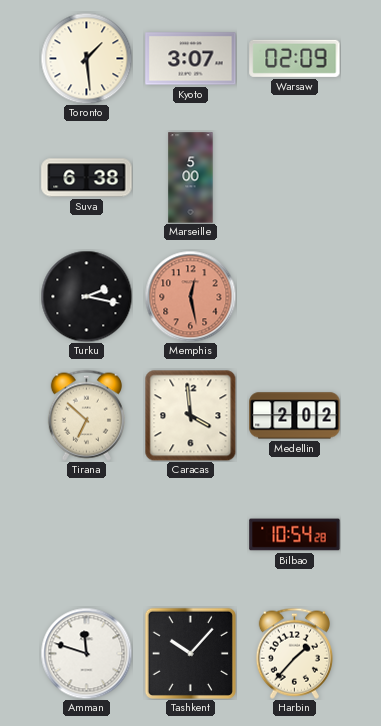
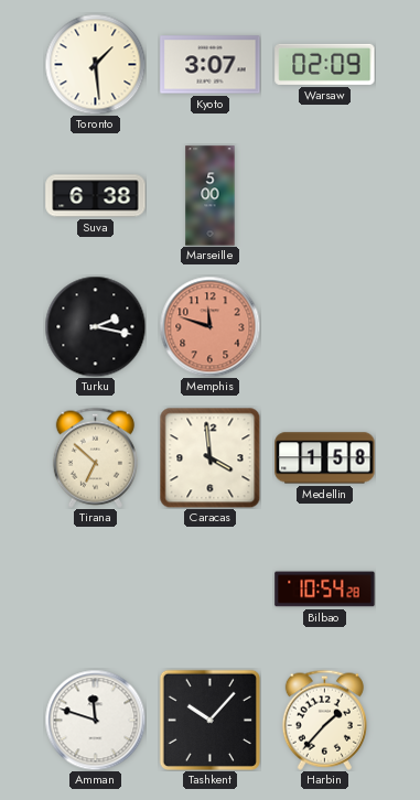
Memphis: 12:28 -> 11:48 (209, 326)
Medellin: 2:02 -> 1:58 (325, 458)
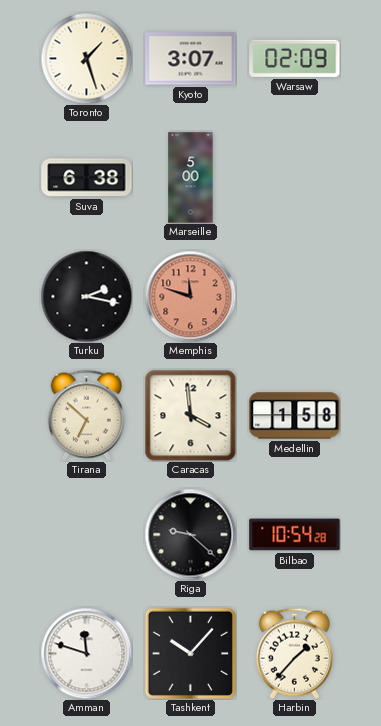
Toronto: 1:29 -> 1:27 (86, 58)
Riga: none -> 9:22 (190, 534)
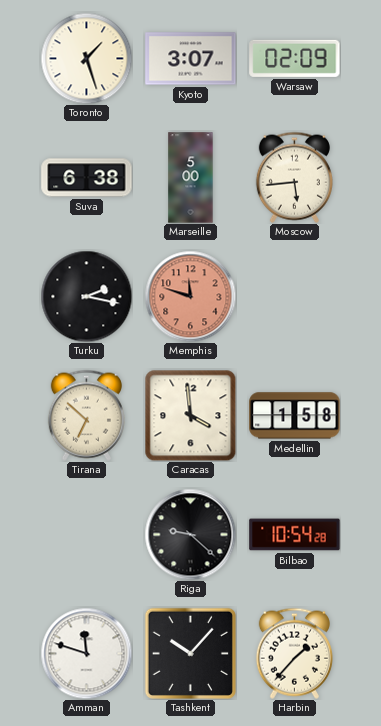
Moscow: none -> 5:44 (294, 177)
